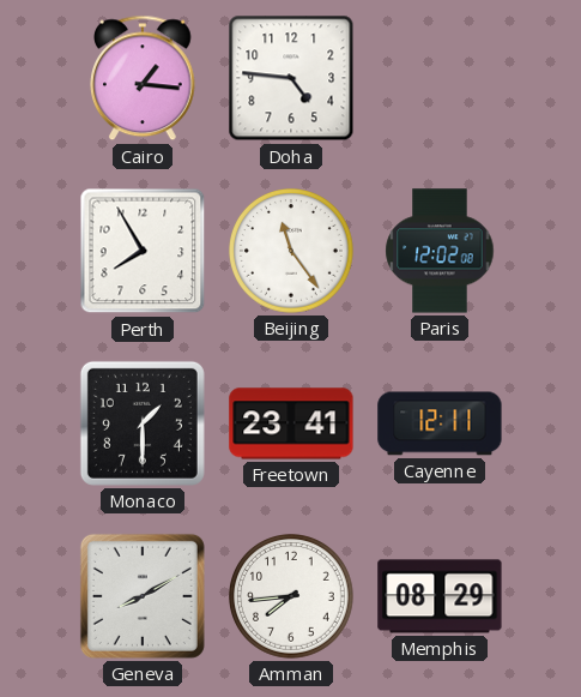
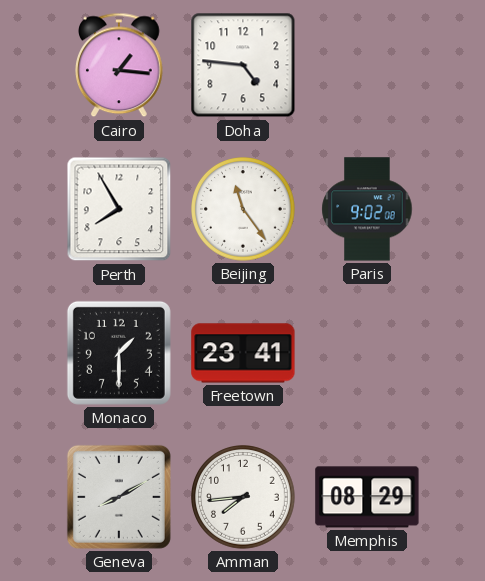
Paris: 12:02 -> 9:02 (367, 209)
Cayenne: 12:11 -> none (440, 423)
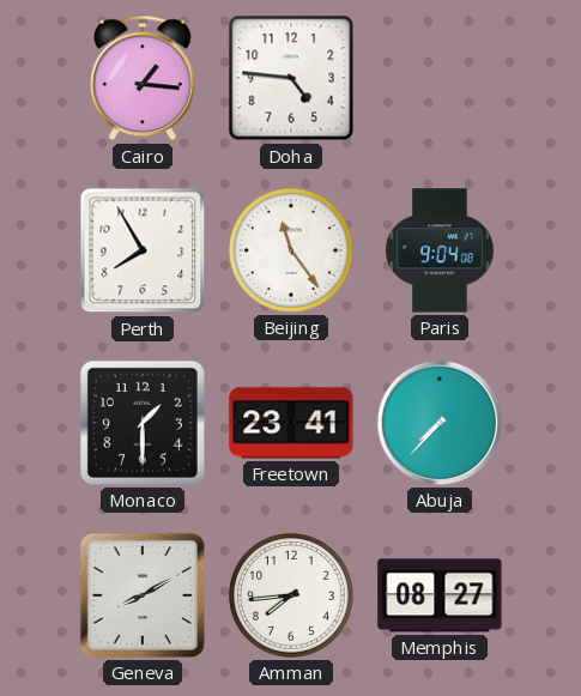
Paris: 9:02 -> 9:04 (440, 250)
Abuja: none -> 7:37 (440, 423)
Memphis: 08:29 -> 08:27 (440, 595)
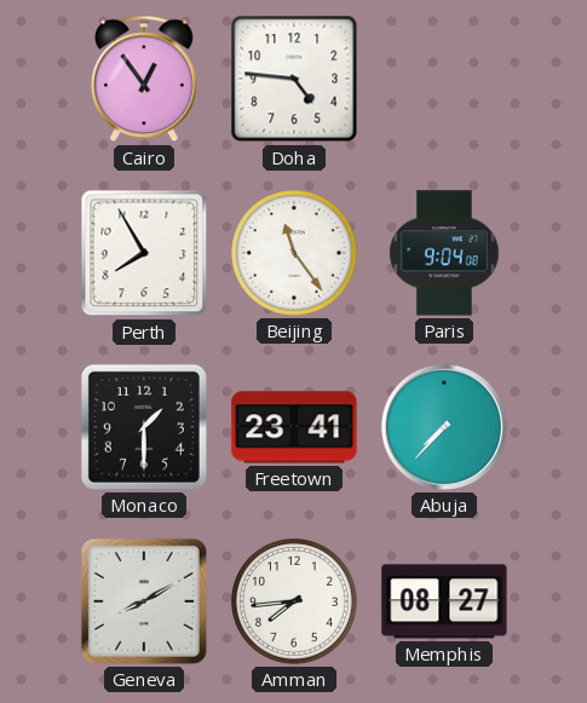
Cairo: 1:16 -> 12:54 (145, 79)
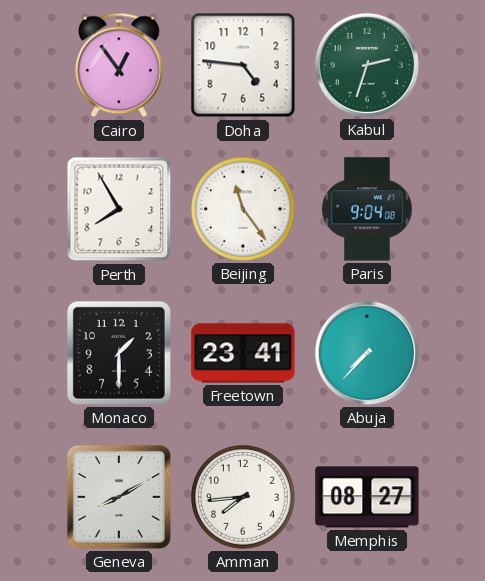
Kabul: none -> 2:33 (367, 65)
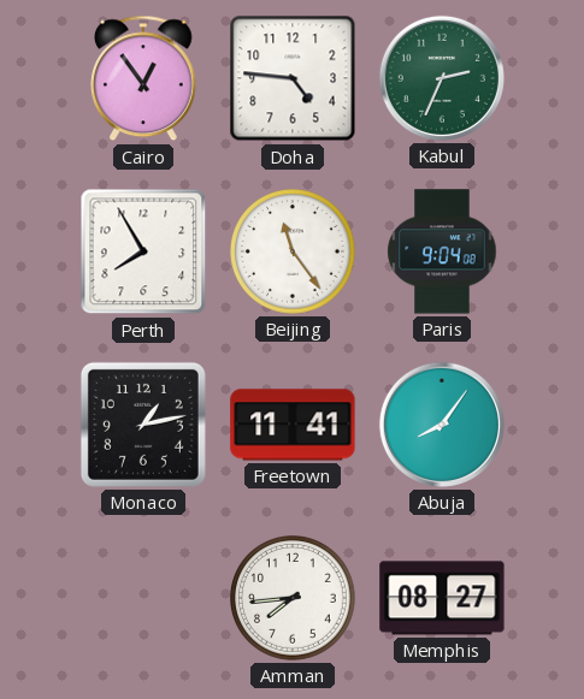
Kabul: 2:33 -> 2:34 (442, 78)
Monaco: 1:30 -> 1:13 (143, 425)
Freetown: 23:41 -> 11:41 (293, 425)
Abuja: 7:37 -> 8:06 (442, 425)
Geneva: 8:10 -> none (119, 497)
